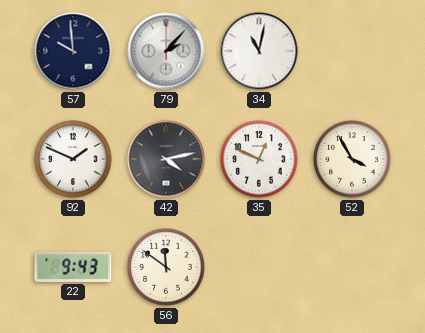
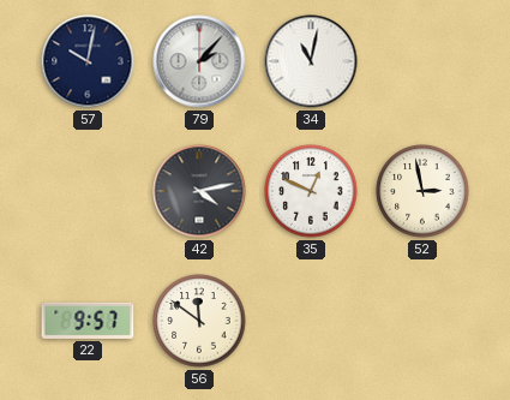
57: 9:59 -> 10:02 (88, 61)
92: 1:49 -> none (73, 159)
52: 3:55 -> 2:58 (422, 191)
22: 9:43 -> 9:57 (88, 321)
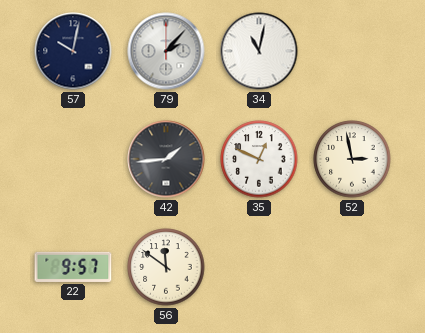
42: 4:13 -> 1:44 (166, 159)
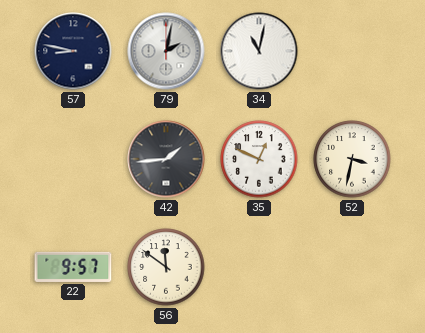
57: 10:02 -> 8:47 (73, 51)
79: 2:07 -> 2:02 (166, 51)
52: 2:58 -> 3:32 (352, 159)
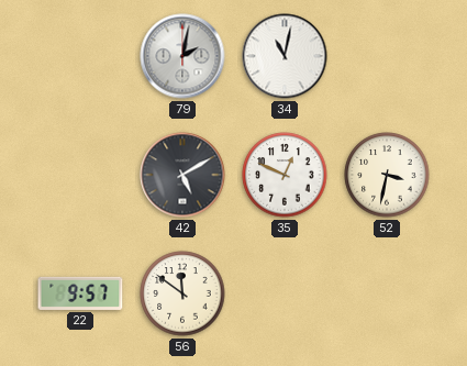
57: 8:47 -> none (73, 51)
42: 1:44 -> 5:10 (182, 175)
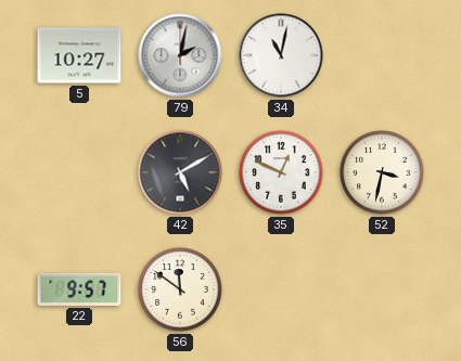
5: none -> 10:27 (79, 55)
